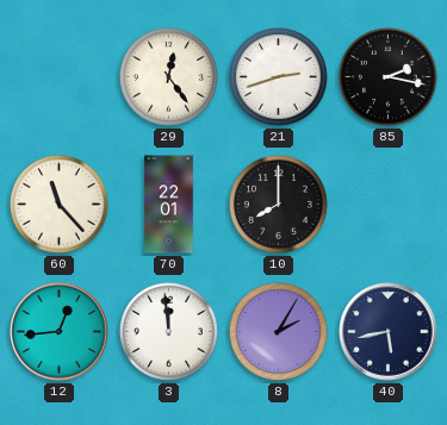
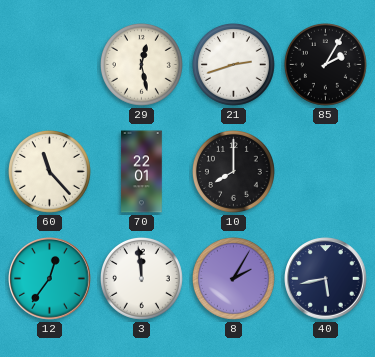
29: 12:24 -> 12:28 (141, 64)
85: 2:17 -> 2:05 (325, 64)
12: 12:44 -> 12:36 (50, 279)
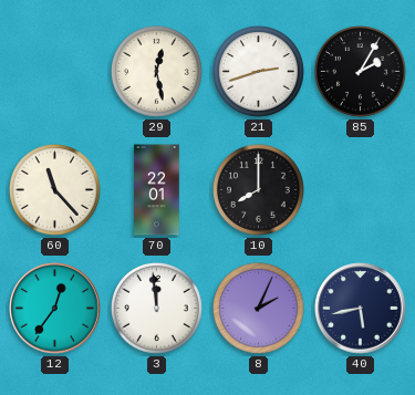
8: 2:05 -> 2:04 (258, 308)
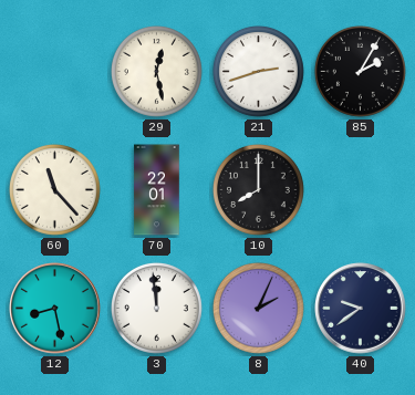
12: 12:36 -> 8:28 (55, 309)
40: 5:43 -> 9:39 (361, 309)
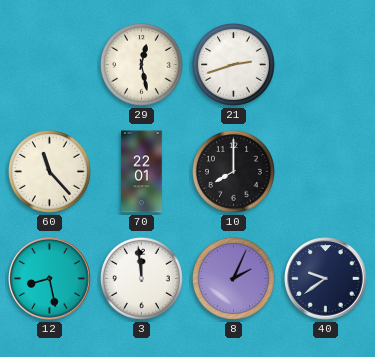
85: 2:05 -> none (360, 71)
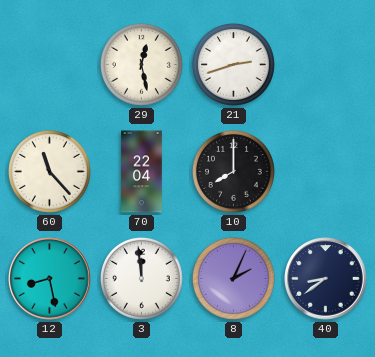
70: 22:01 -> 22:04 (142, 172)
40: 9:39 -> 8:39 (326, 279)
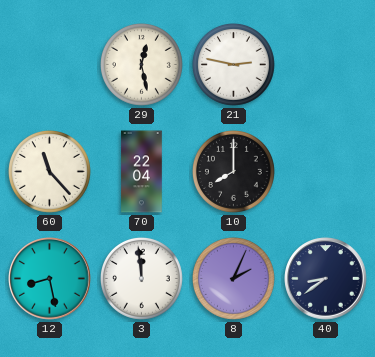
21: 2:42 -> 2:47 (233, 64)
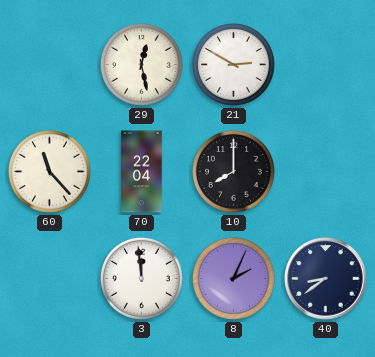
21: 2:47 -> 2:50 (233, 64)
12: 8:28 -> none (50, 279)
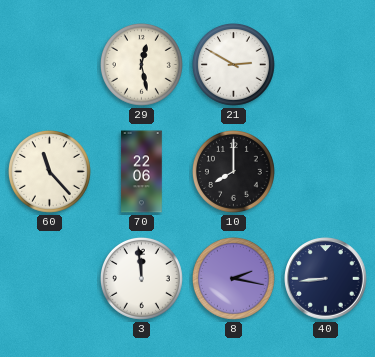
70: 22:04 -> 22:06 (142, 172)
8: 2:04 -> 2:17 (233, 278)
40: 8:39 -> 8:44 (326, 279)
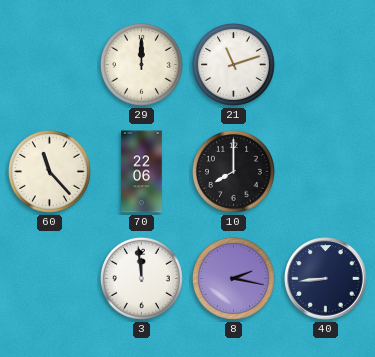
29: 12:28 -> 12:00 (141, 64)
21: 2:50 -> 11:12 (233, 64)
